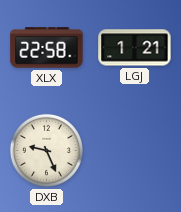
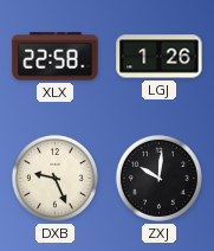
LGJ: 1:21 -> 1:26 (160, 57)
ZXJ: none -> 10:01 (158, 178)
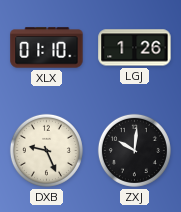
XLX: 22:58 -> 01:10 (47, 48)
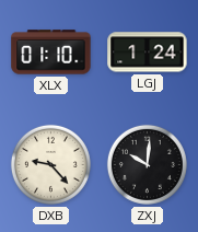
LGJ: 1:26 -> 1:24 (148, 53)
DXB: 9:26 -> 9:23 (50, 164)
